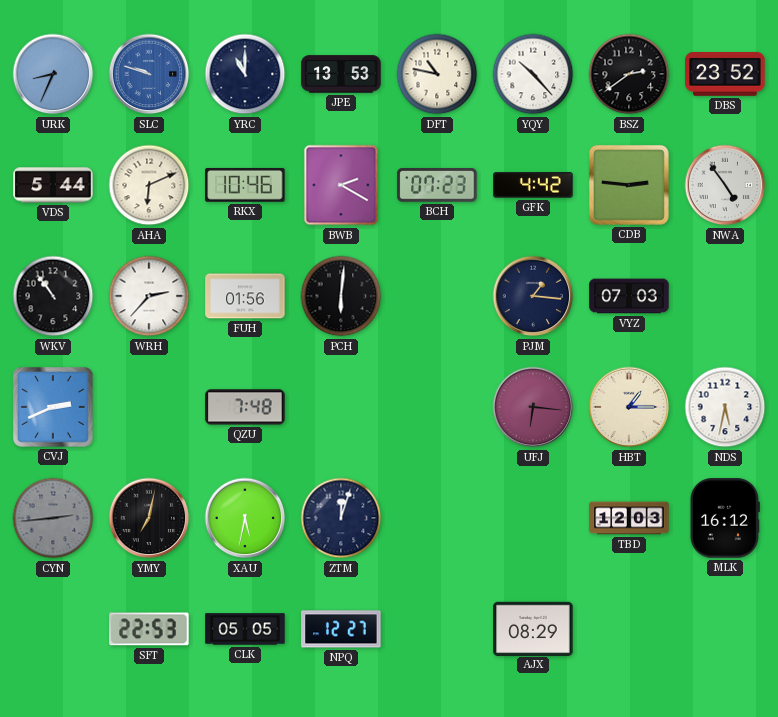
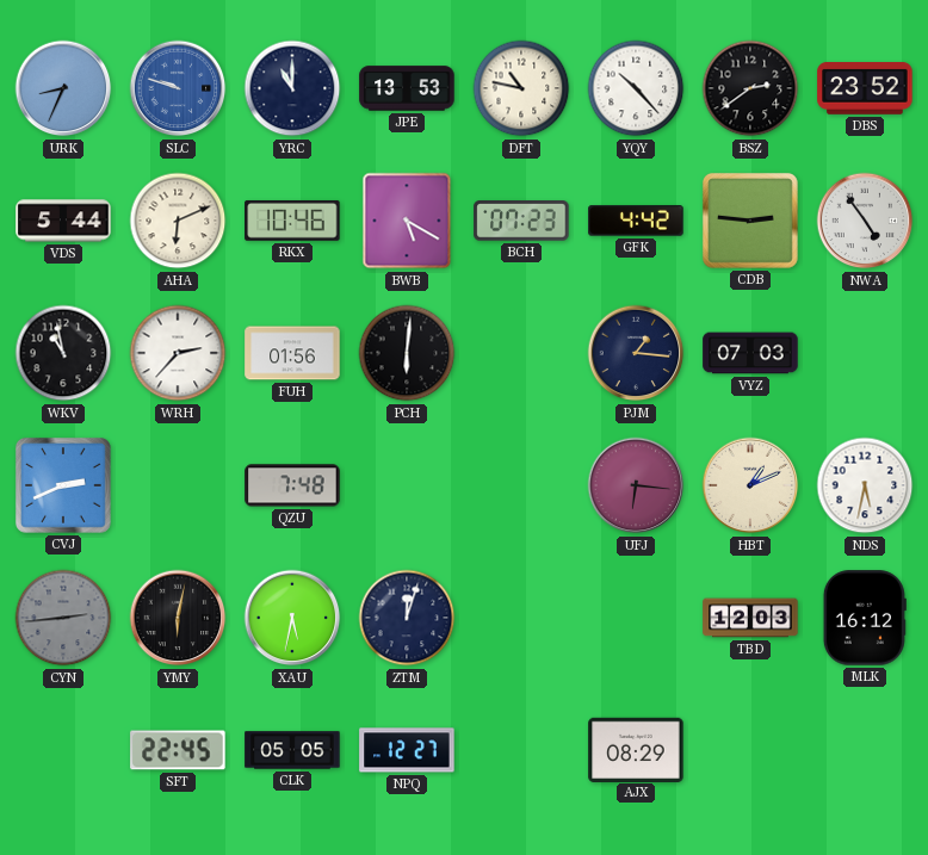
BWB: 2:20 -> 5:20 (407, 221)
WKV: 10:54 -> 10:58 (63, 353)
HBT: 1:15 -> 1:11 (750, 485)
YMY: 7:02 -> 6:02 (178, 618)
SFT: 22:53 -> 22:45 (178, 750)
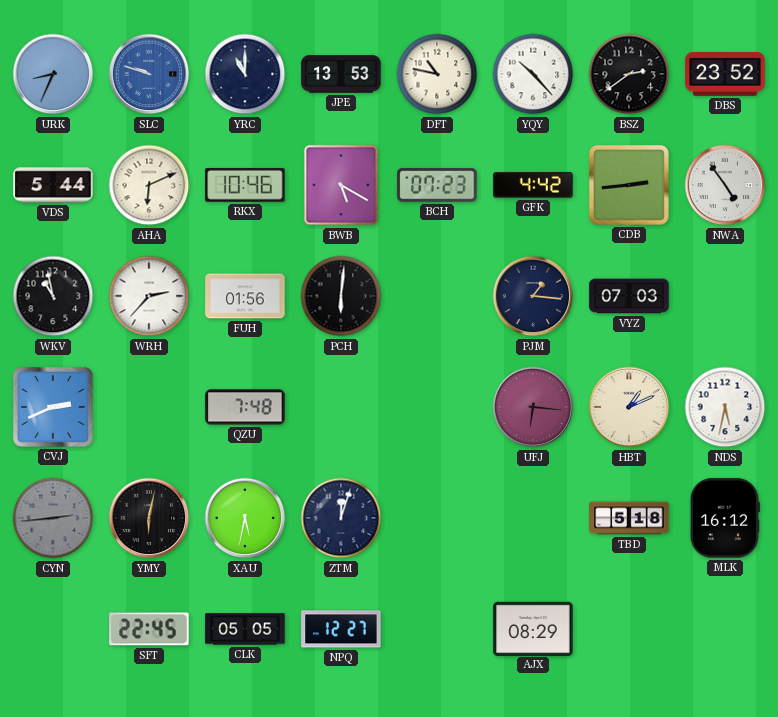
CDB: 2:46 -> 2:44 (629, 185)
TBD: 12:03 -> 5:18 (629, 518)
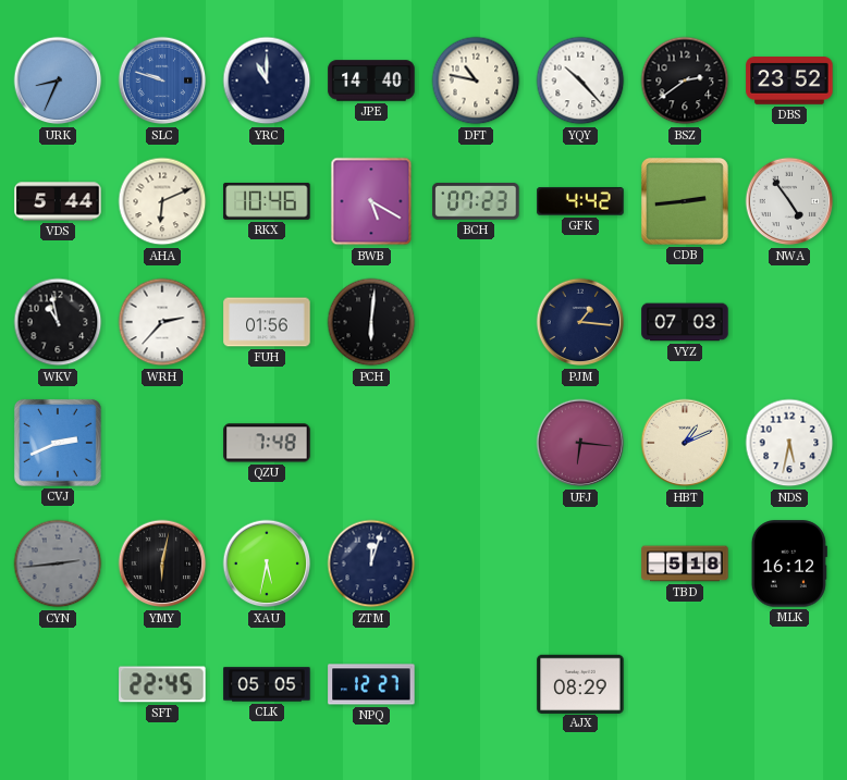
JPE: 13:53 -> 14:40 (371, 81)
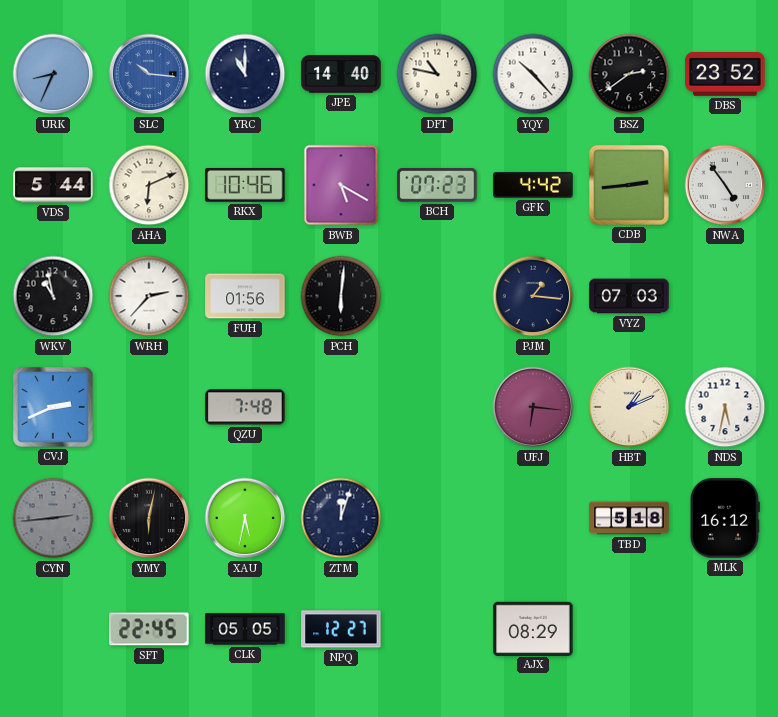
SLC: 9:48 -> 10:16 (149, 74)
